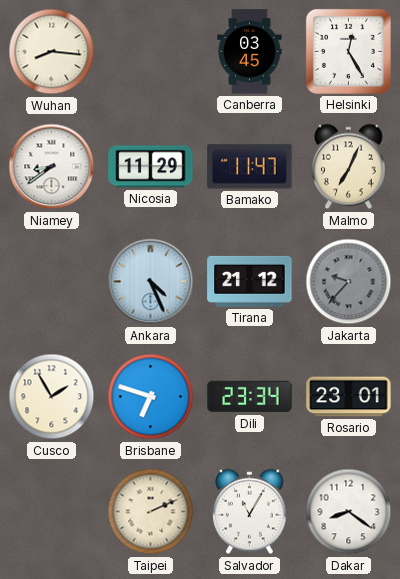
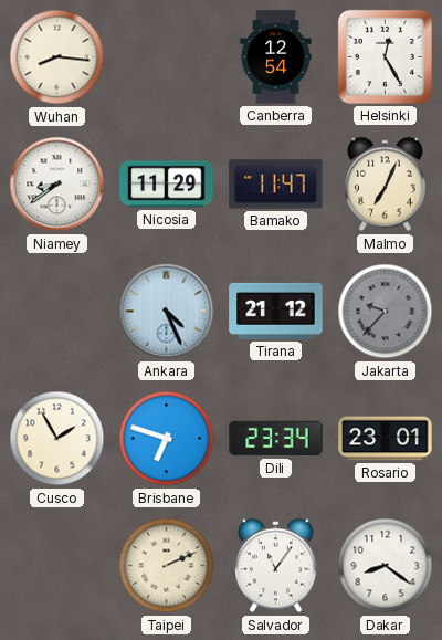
Canberra: 03:45 -> 12:54 (276, 57)
Salvador: 11:05 -> 11:06 (276, 566)
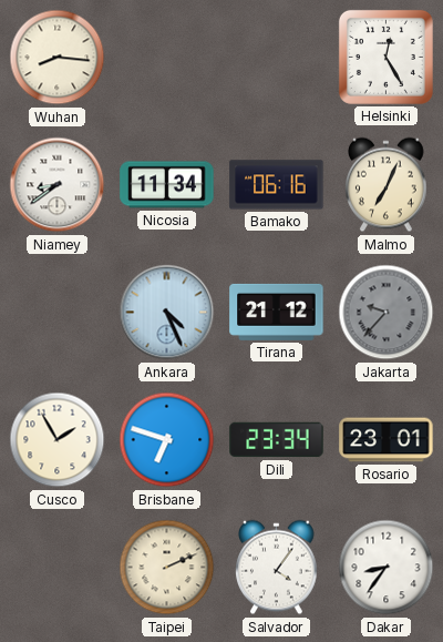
Canberra: 12:54 -> none (276, 57)
Nicosia: 11:29 -> 11:34 (167, 185)
Bamako: 11:47 -> 06:16 (277, 185)
Salvador: 11:06 -> 4:06 (277, 568)
Dakar: 8:21 -> 8:36 (387, 568)
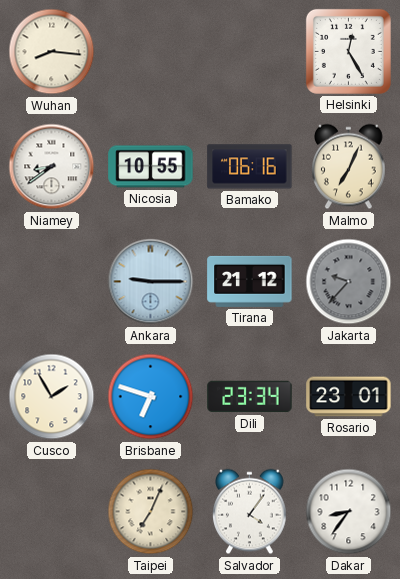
Nicosia: 11:34 -> 10:55 (151, 167)
Ankara: 4:26 -> 9:15 (151, 282)
Taipei: 2:11 -> 7:04 (151, 512)
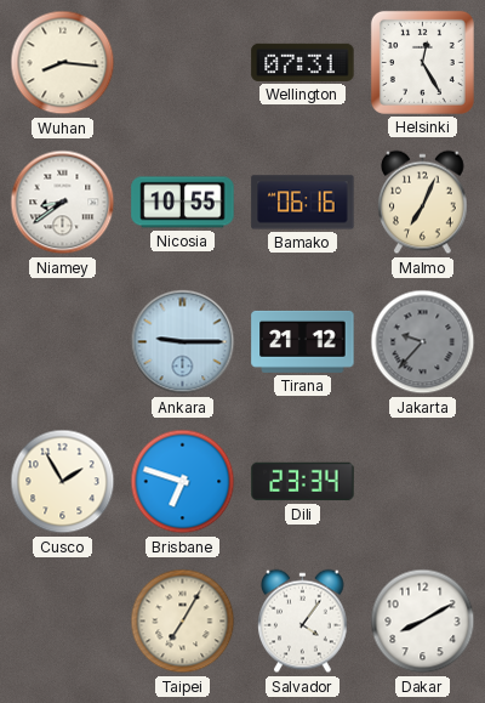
Wellington: none -> 07:31 (303, 62)
Rosario: 23:01 -> none (349, 397)
Taipei: 7:04 -> 7:05 (183, 622)
Dakar: 8:36 -> 8:10 (423, 622)
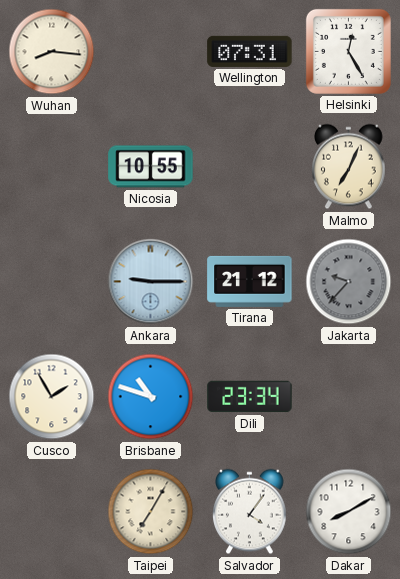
Niamey: 8:39 -> none (63, 203)
Bamako: 06:16 -> none (303, 203)
Brisbane: 6:48 -> 10:48 (151, 397)
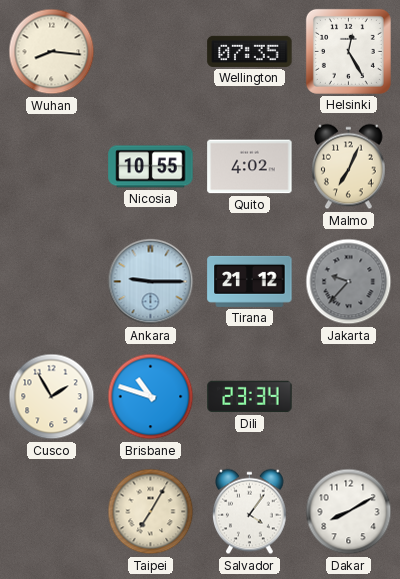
Wellington: 07:31 -> 07:35 (250, 51)
Quito: none -> 4:02 (250, 167)
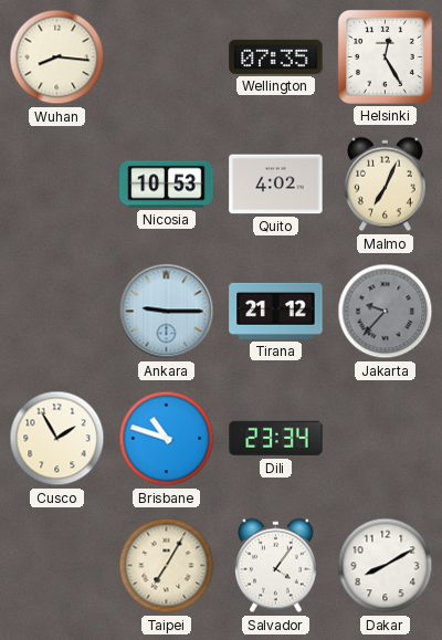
Nicosia: 10:55 -> 10:53 (167, 185)
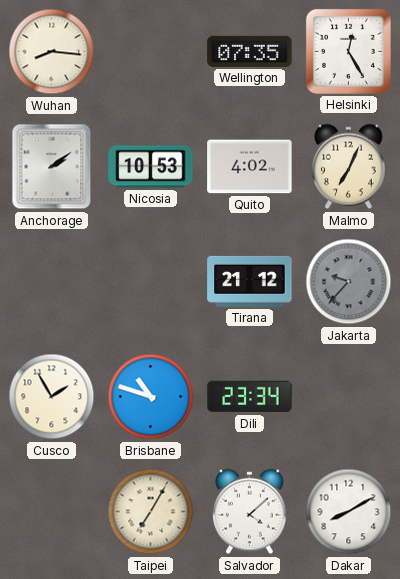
Anchorage: none -> 2:09 (52, 167)
Ankara: 9:15 -> none (167, 312)
Salvador: 4:06 -> 4:08 (250, 512)
